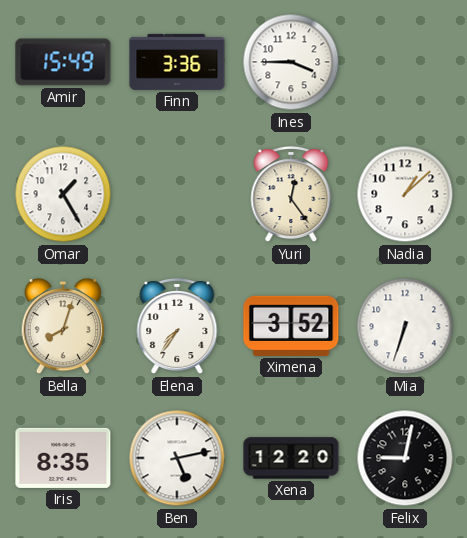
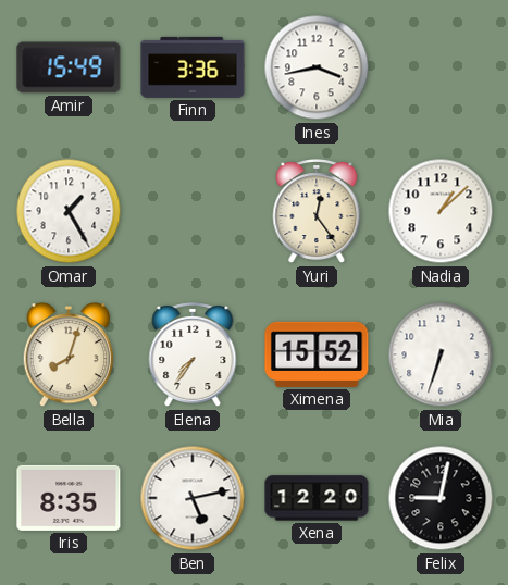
Ines: 3:45 -> 3:43 (317, 67)
Ximena: 3:52 -> 15:52 (317, 354)
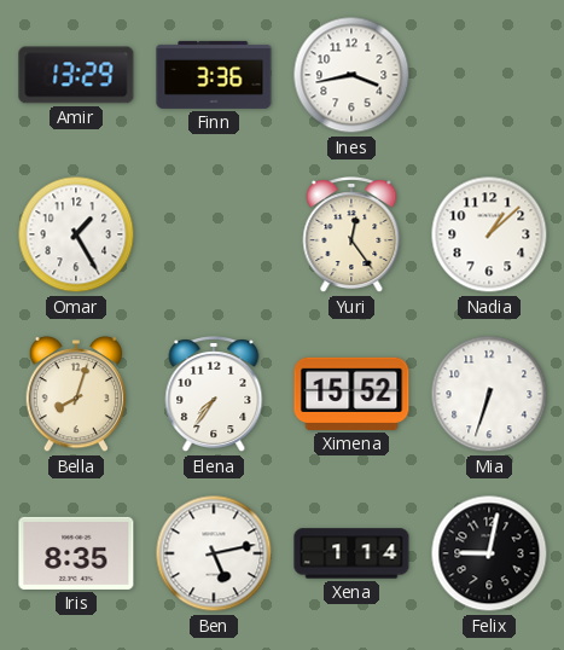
Amir: 15:49 -> 13:29 (76, 75)
Xena: 12:20 -> 1:14 (351, 553)
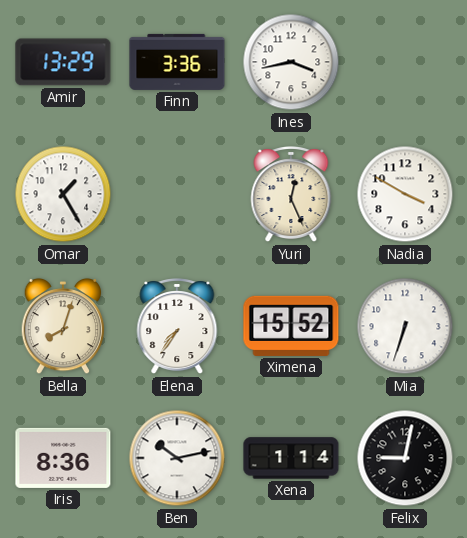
Yuri: 12:24 -> 12:26 (291, 195)
Nadia: 1:08 -> 3:50 (405, 194)
Iris: 8:35 -> 8:36 (63, 458)
Ben: 5:13 -> 10:13 (177, 458)
